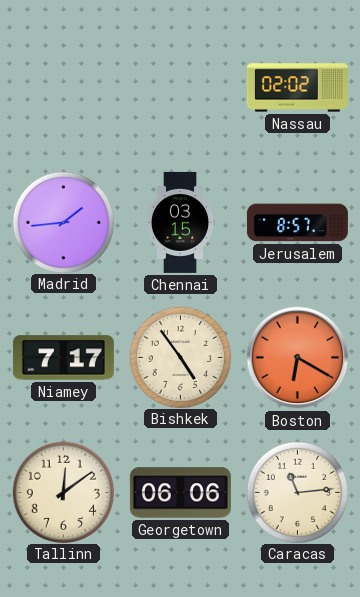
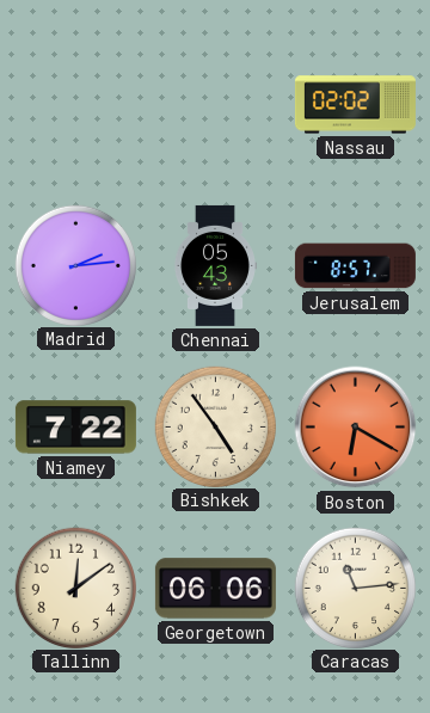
Madrid: 1:44 -> 2:14 (75, 265)
Chennai: 03:15 -> 05:43 (215, 265)
Niamey: 7:17 -> 7:22 (75, 428)
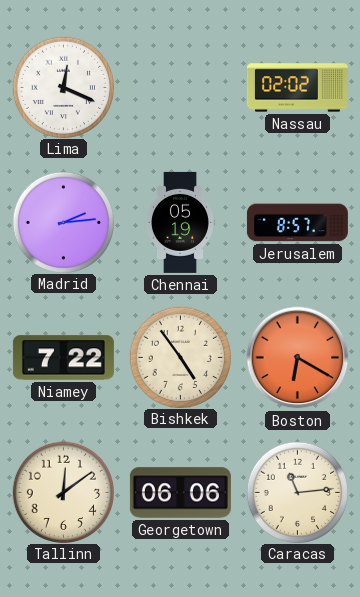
Lima: none -> 12:19 (63, 87)
Chennai: 05:43 -> 05:19 (180, 222)
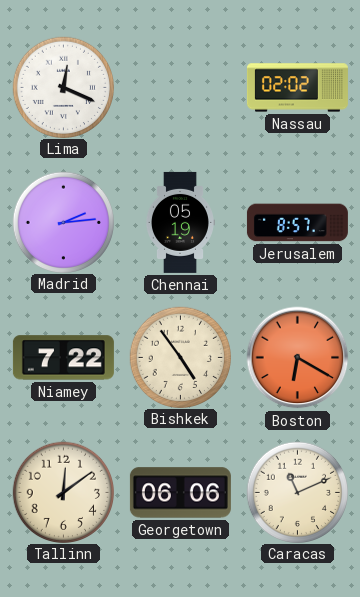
Caracas: 11:14 -> 11:11 (297, 492)
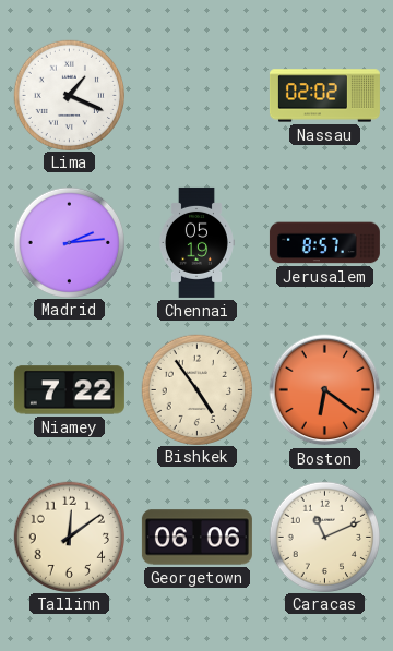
Lima: 12:19 -> 1:19 (69, 95)
Boston: 6:20 -> 6:21 (325, 390)
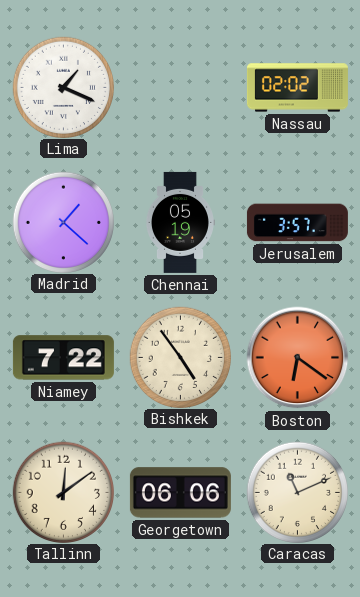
Madrid: 2:14 -> 1:22 (63, 222)
Jerusalem: 8:57 -> 3:57 (297, 223)
